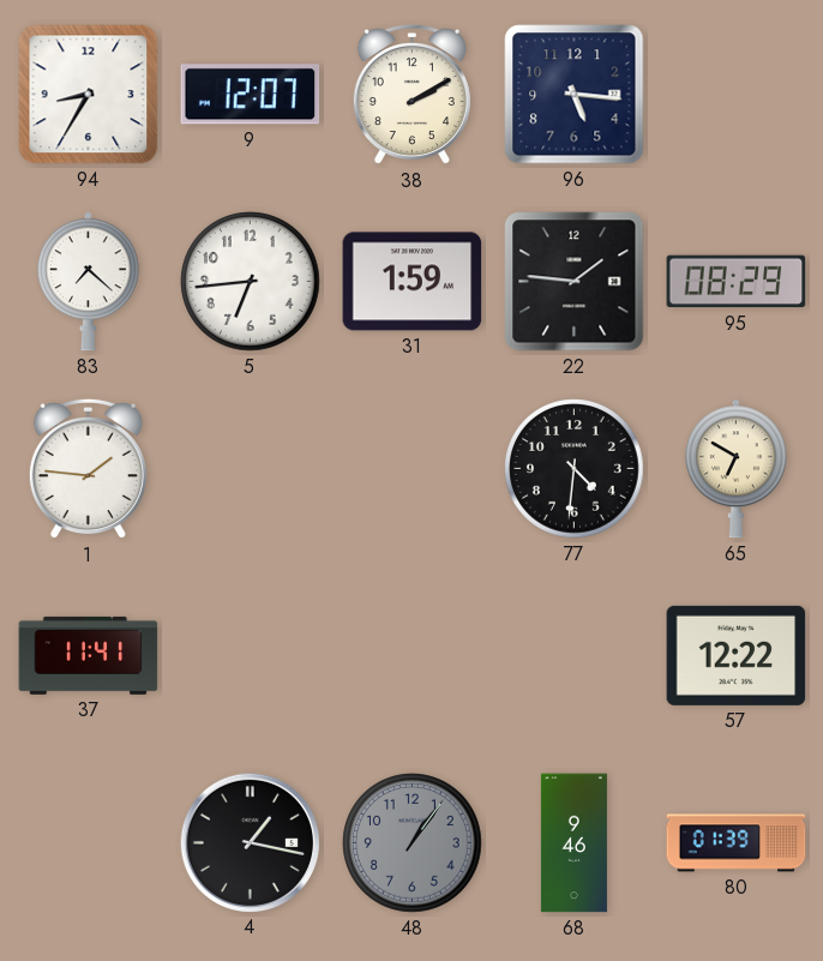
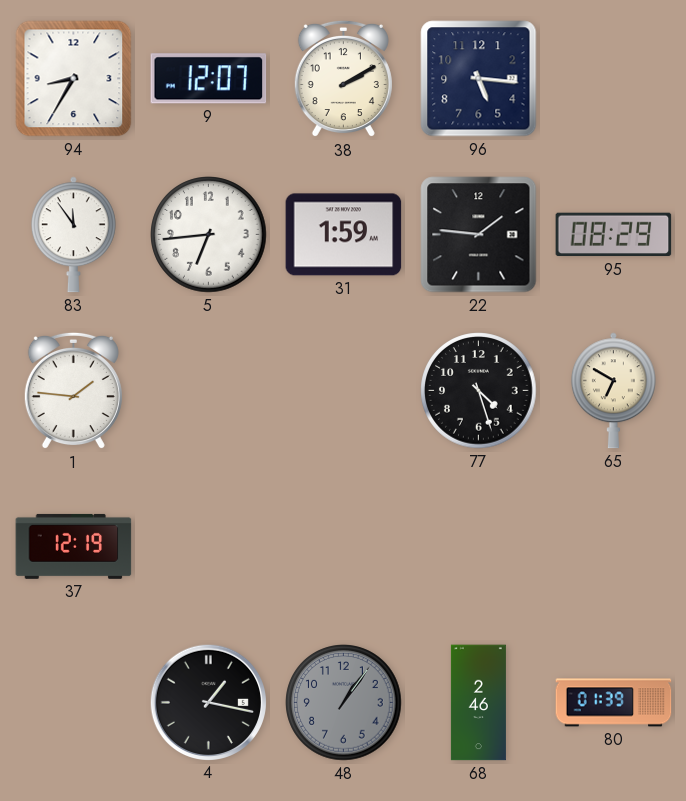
83: 7:22 -> 11:54 (73, 235)
77: 4:31 -> 4:27 (479, 391)
37: 11:41 -> 12:19 (74, 546)
57: 12:22 -> none (737, 655)
68: 9:46 -> 2:46 (478, 703)
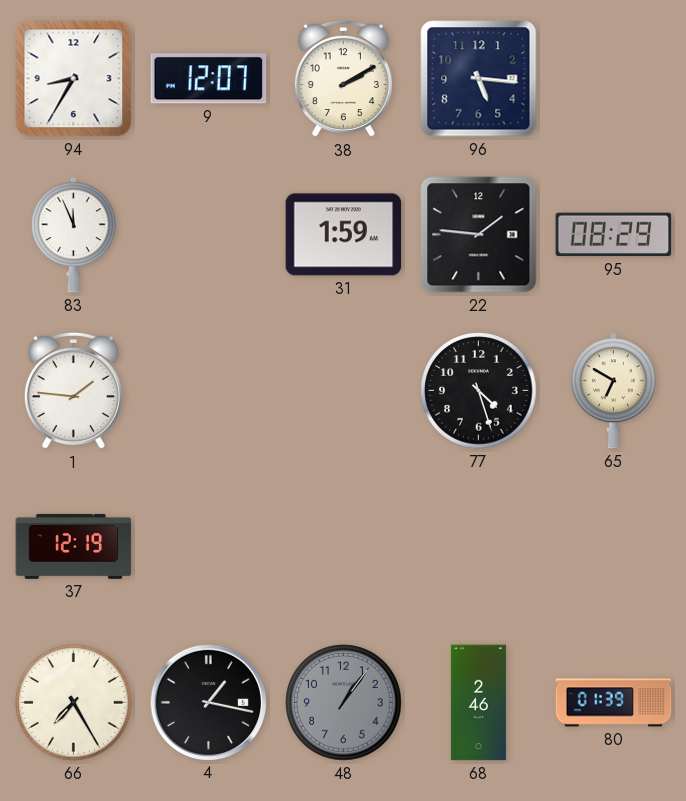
83: 11:54 -> 11:56 (73, 235)
5: 6:44 -> none (209, 235)
66: none -> 7:25 (74, 703)
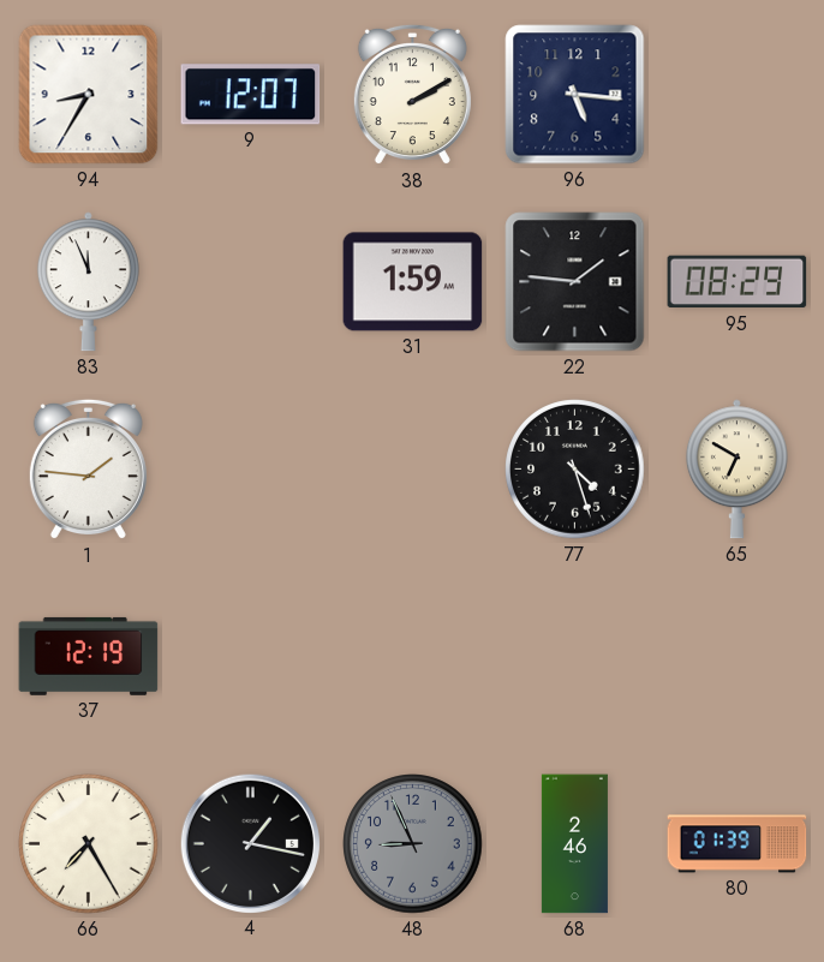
48: 1:06 -> 8:56 (413, 844)
